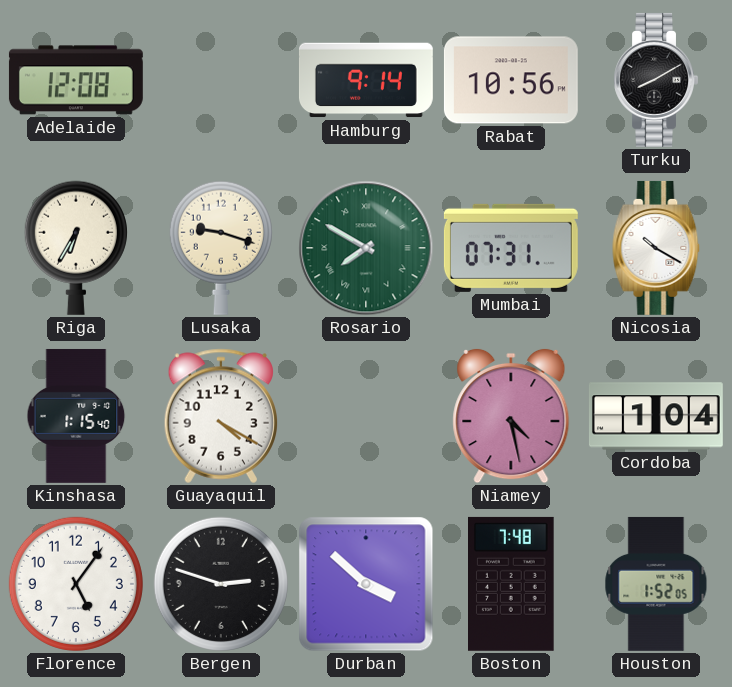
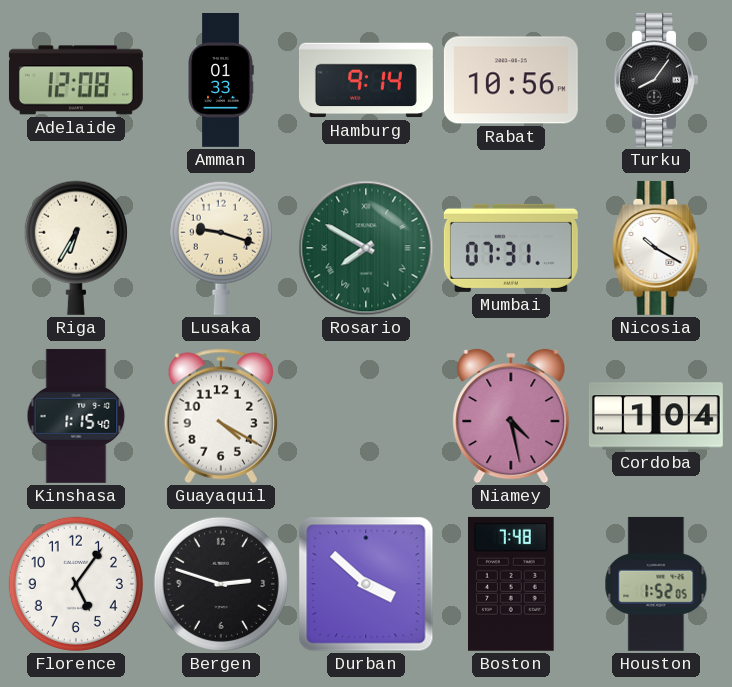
Amman: none -> 01:33 (221, 80)
Turku: 8:10 -> 8:06 (655, 80)
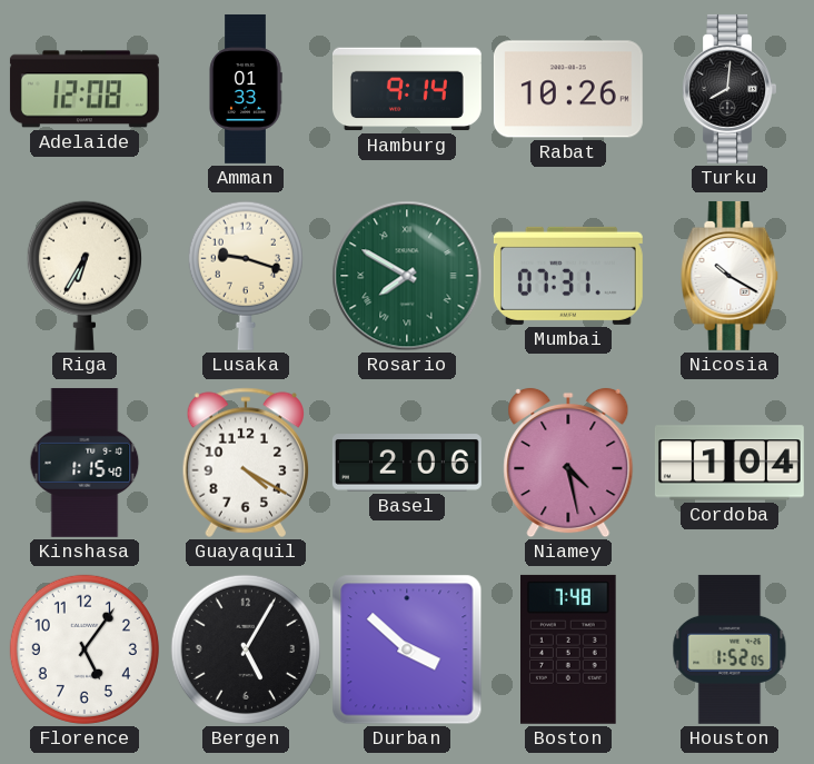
Rabat: 10:56 -> 10:26 (568, 89)
Turku: 8:06 -> 8:01 (728, 89)
Basel: none -> 2:06 (407, 463)
Bergen: 2:48 -> 5:05 (246, 649)
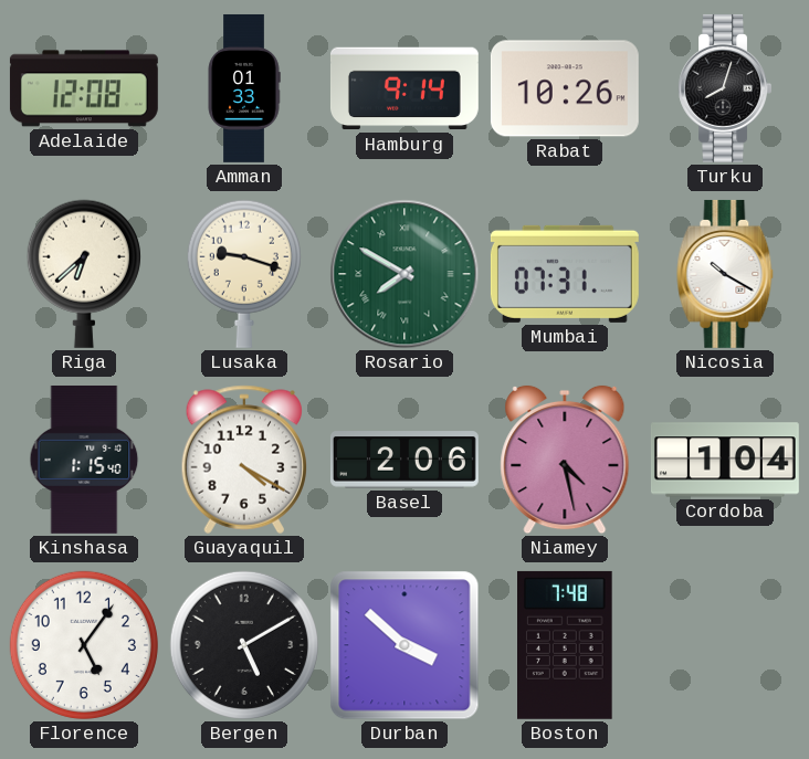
Turku: 8:01 -> 8:03 (724, 88)
Riga: 6:35 -> 6:38 (84, 274)
Bergen: 5:05 -> 5:10 (244, 645)
Houston: 1:52 -> none (729, 649)
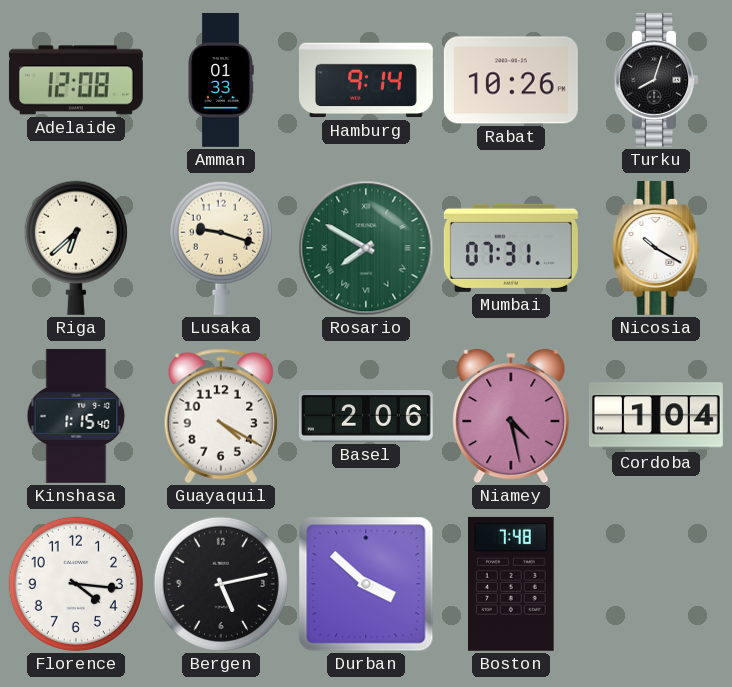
Florence: 5:06 -> 4:16 (76, 584)
Bergen: 5:10 -> 5:13 (221, 584)
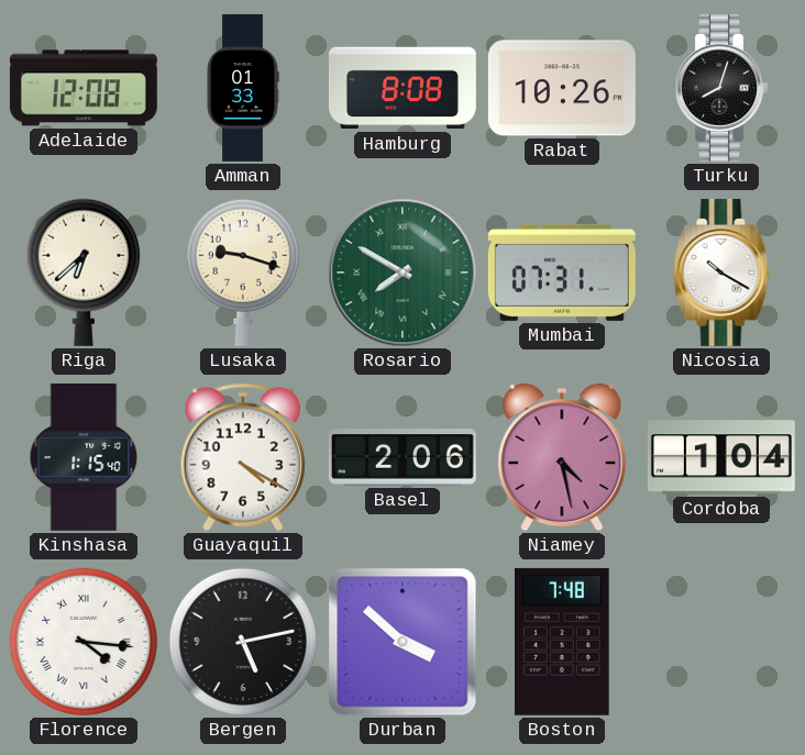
Hamburg: 9:14 -> 8:08 (402, 88)
Florence numerals: Arabic -> Roman (84, 642)
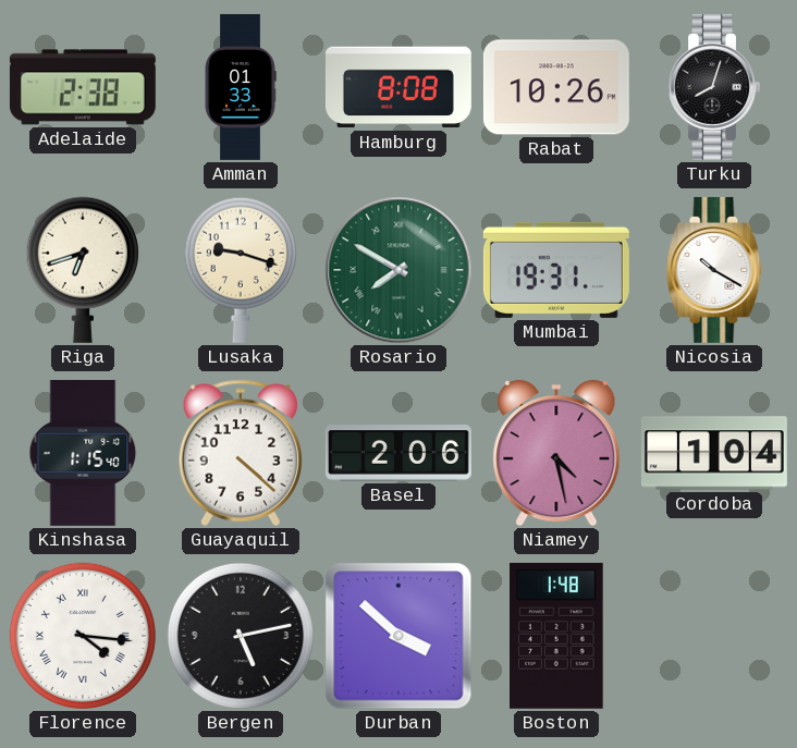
Adelaide: 12:08 -> 2:38 (83, 87)
Riga: 6:38 -> 6:42 (83, 270)
Mumbai: 07:31 -> 19:31 (556, 270)
Guayaquil: 4:20 -> 4:22 (240, 453)
Boston: 7:48 -> 1:48 (557, 636)
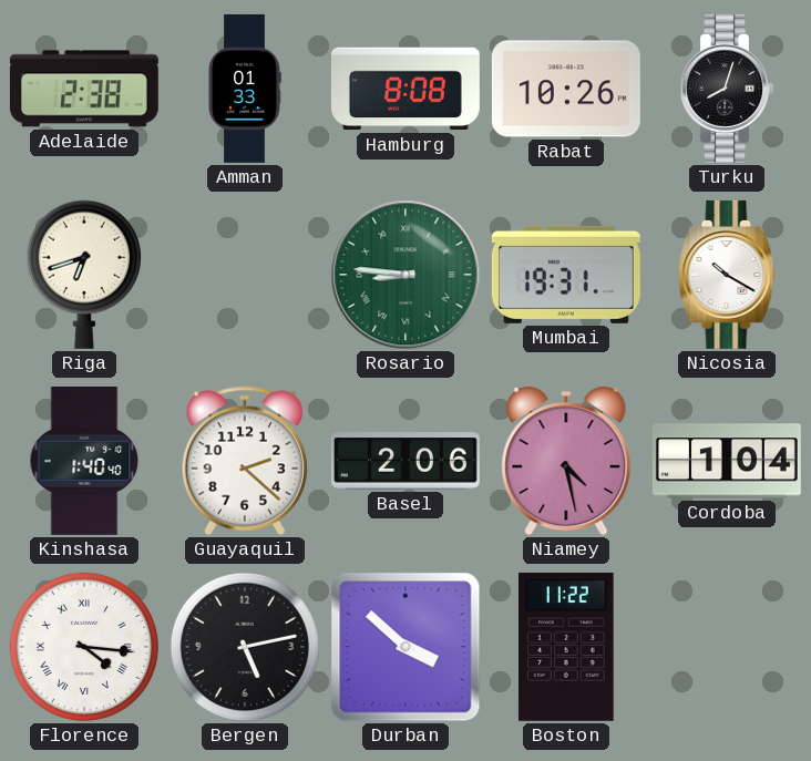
Lusaka: 9:18 -> none (241, 270)
Rosario: 7:50 -> 8:46 (405, 275)
Kinshasa: 1:15 -> 1:40 (84, 461)
Guayaquil: 4:22 -> 2:22 (244, 461)
Boston: 1:48 -> 11:22 (567, 647)
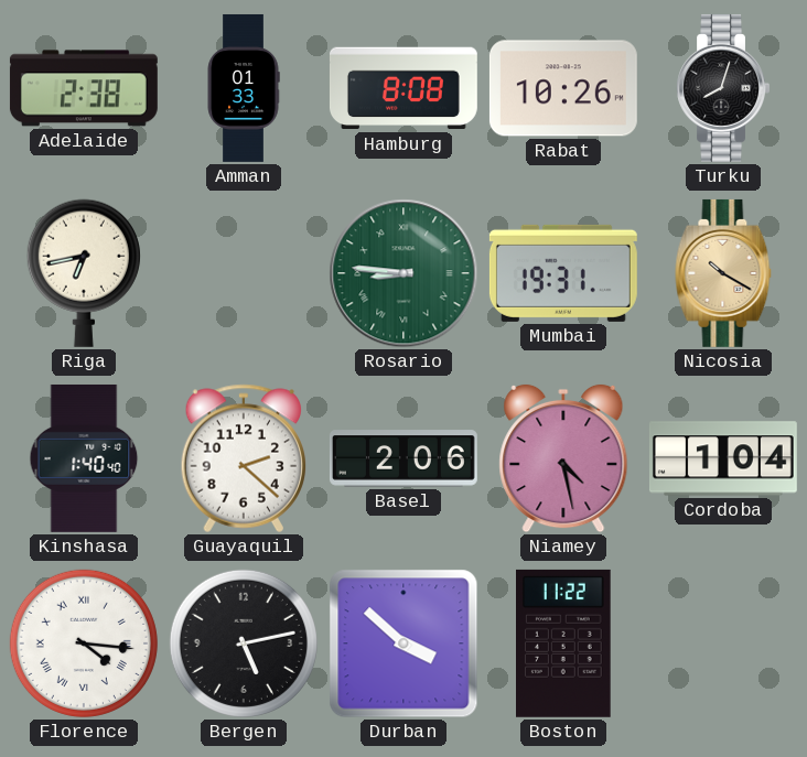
Riga: 6:42 -> 6:43 (84, 273)
Nicosia dial: white -> champagne (723, 273)
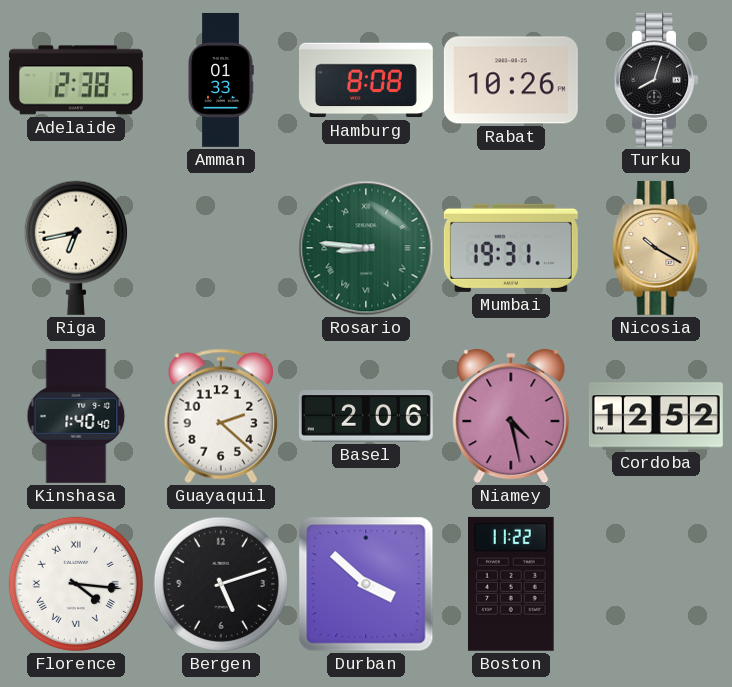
Cordoba: 1:04 -> 12:52 (656, 416)
Bergen: 5:13 -> 5:12 (221, 584)
